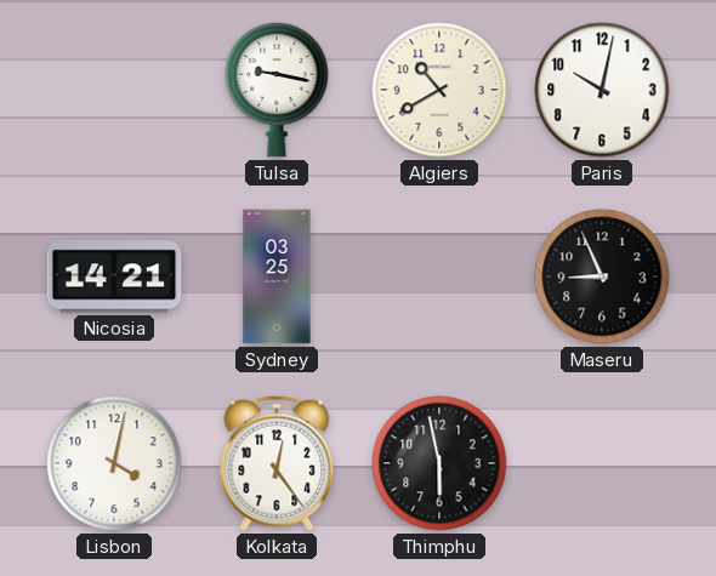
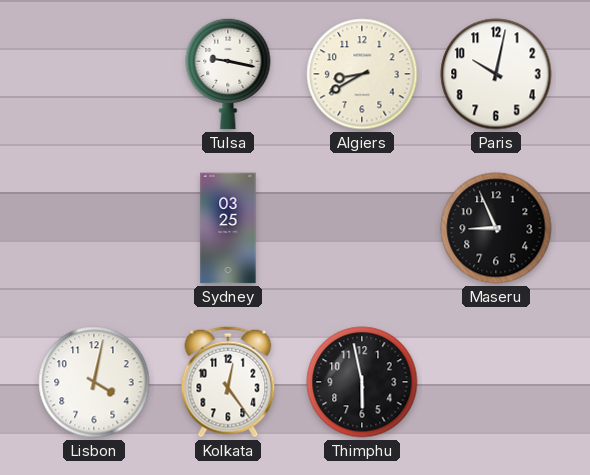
Algiers: 10:40 -> 8:40 (362, 74)
Nicosia: 14:21 -> none (114, 276)
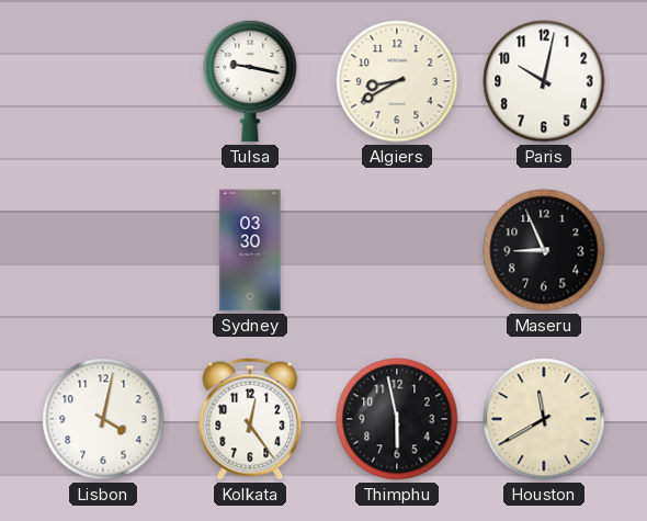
Sydney: 03:25 -> 03:30 (250, 250)
Houston: none -> 11:40 (544, 419)
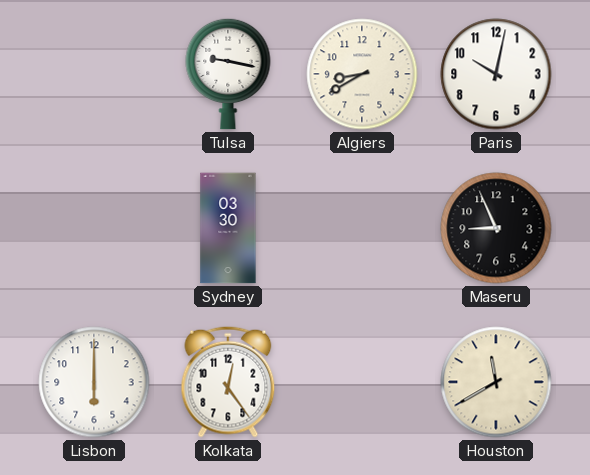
Lisbon: 4:02 -> 6:00 (94, 382)
Thimphu: 5:58 -> none (397, 419)
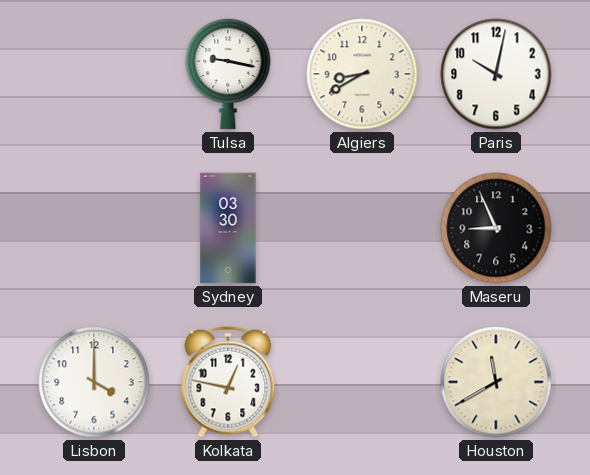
Lisbon: 6:00 -> 4:00 (94, 382)
Kolkata: 12:24 -> 12:47 (228, 382)
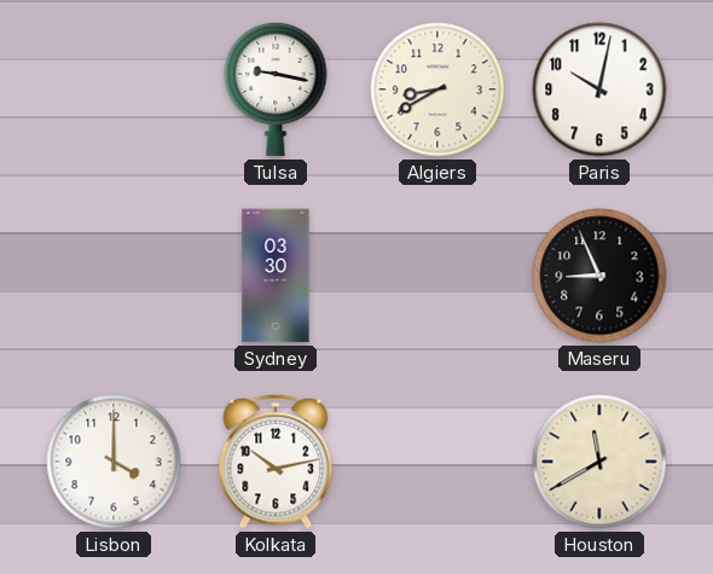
Kolkata: 12:47 -> 10:13 (276, 462)
